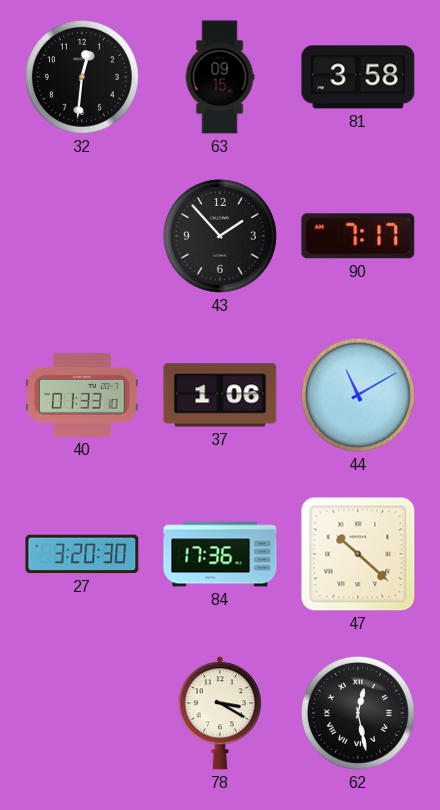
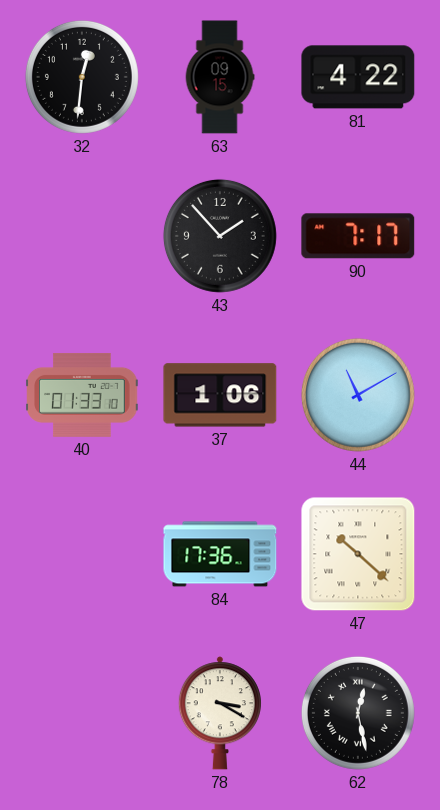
81: 3:58 -> 4:22 (358, 77)
27: 3:20 -> none (82, 554)
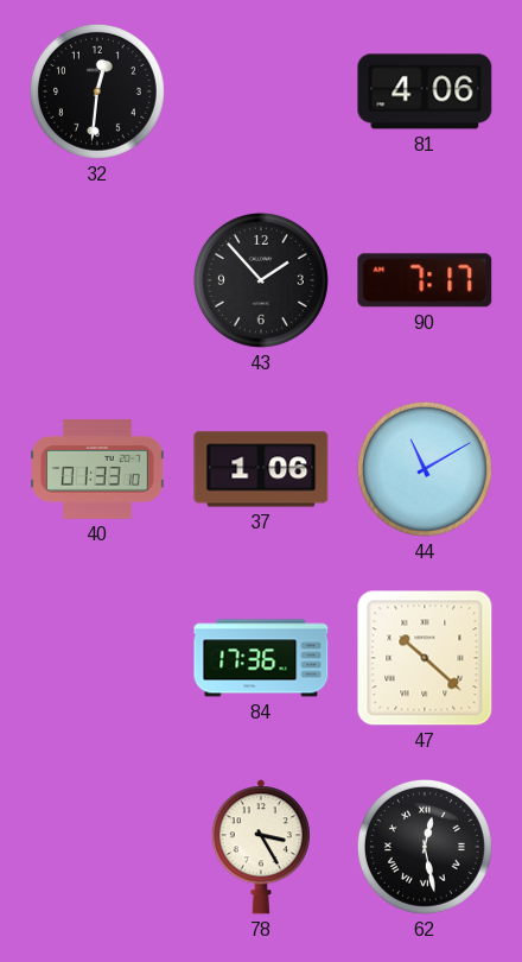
63: 09:15 -> none (220, 77)
81: 4:22 -> 4:06 (425, 91)
78: 3:20 -> 3:25 (261, 847)
